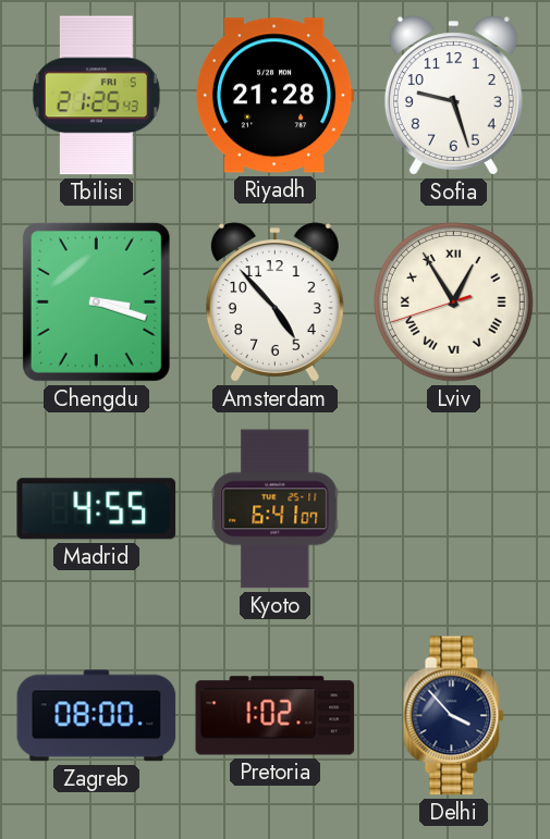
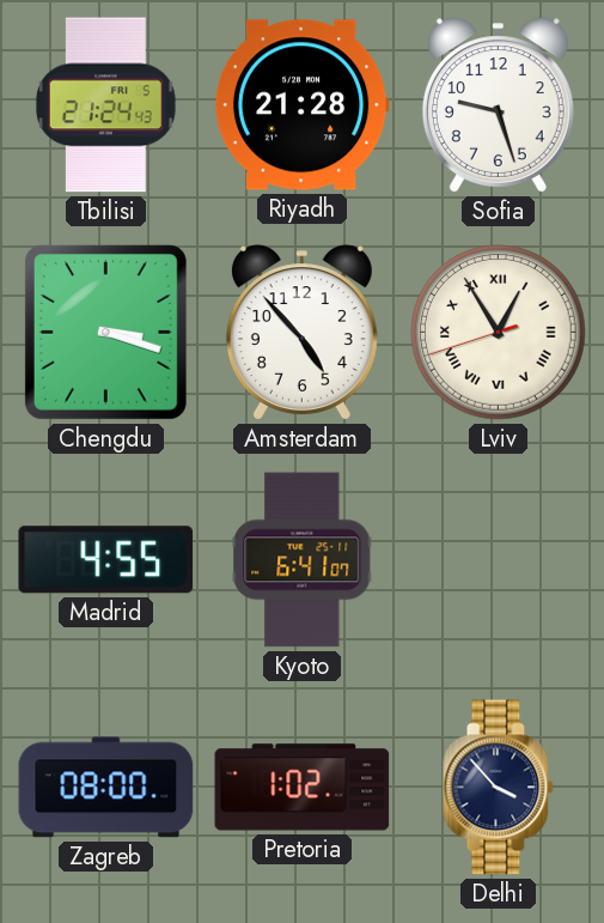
Tbilisi: 21:25 -> 21:24 (105, 105)
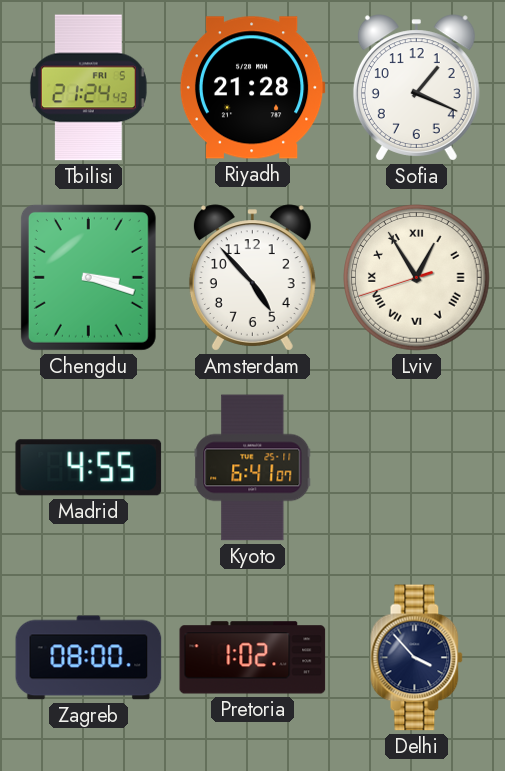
Sofia: 9:27 -> 1:19 (416, 88)
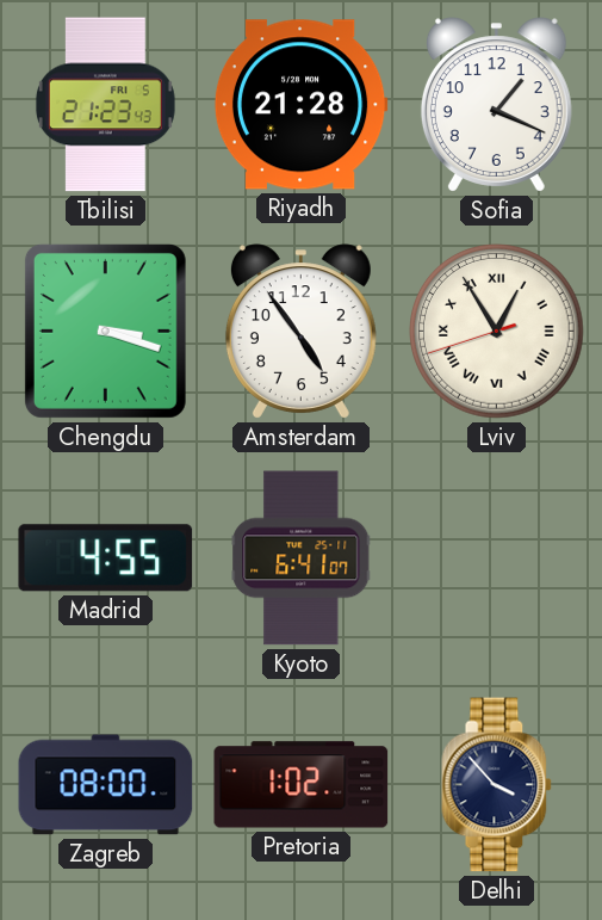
Tbilisi: 21:24 -> 21:23 (105, 105)
Amsterdam: 4:53 -> 4:54 (300, 332)
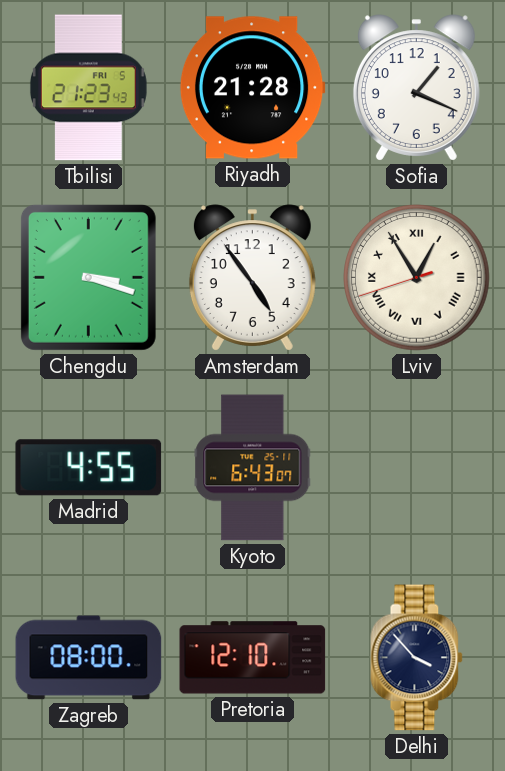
Kyoto: 6:41 -> 6:43 (253, 468)
Pretoria: 1:02 -> 12:10 (253, 658)
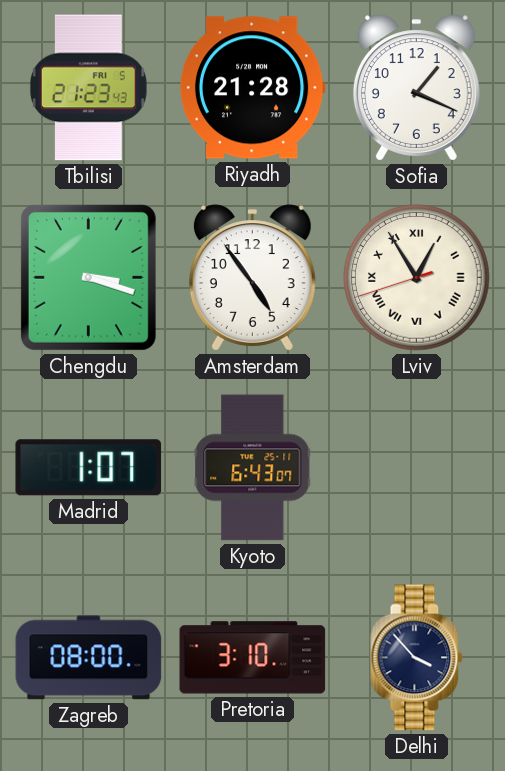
Madrid: 4:55 -> 1:07 (89, 468)
Pretoria: 12:10 -> 3:10 (253, 658)
